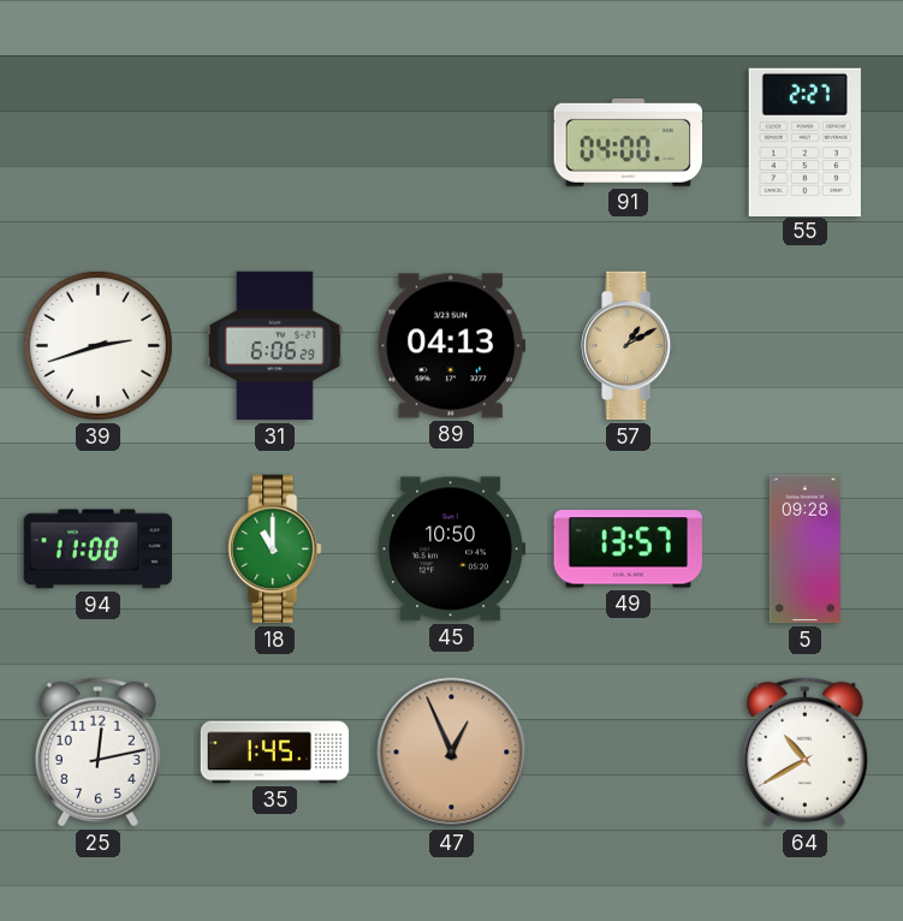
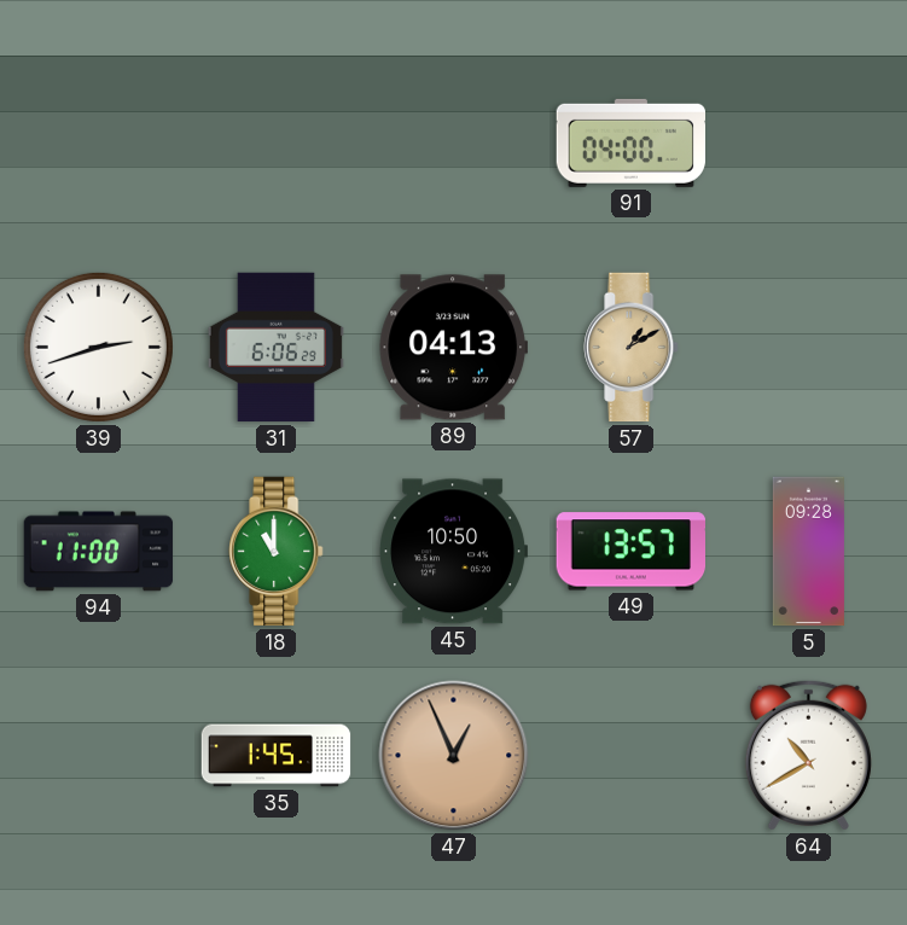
55: 2:27 -> none (804, 142)
25: 12:13 -> none (97, 751)
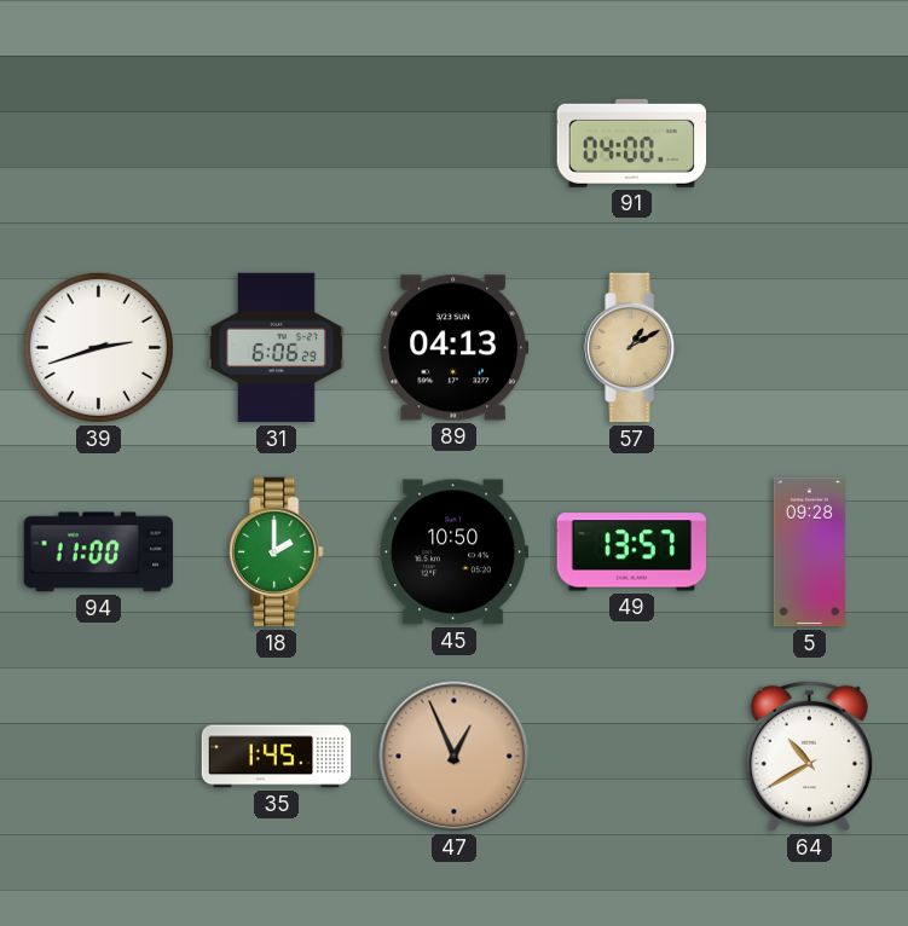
18: 11:00 -> 2:00 (277, 552)
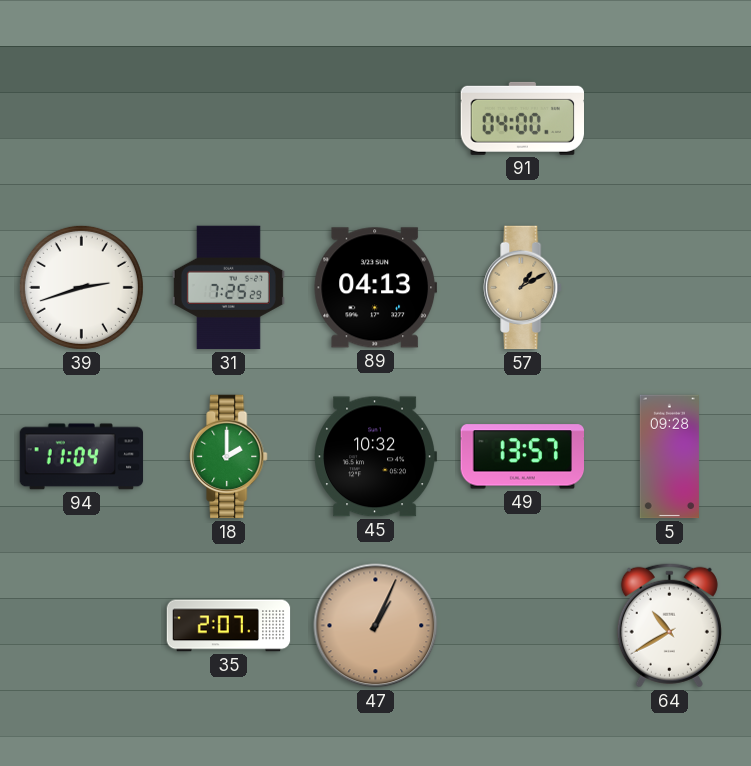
31: 6:06 -> 7:25 (228, 288)
94: 11:00 -> 11:04 (82, 457)
45: 10:50 -> 10:32 (375, 457)
35: 1:45 -> 2:07 (229, 626)
47: 12:56 -> 1:04 (376, 626)
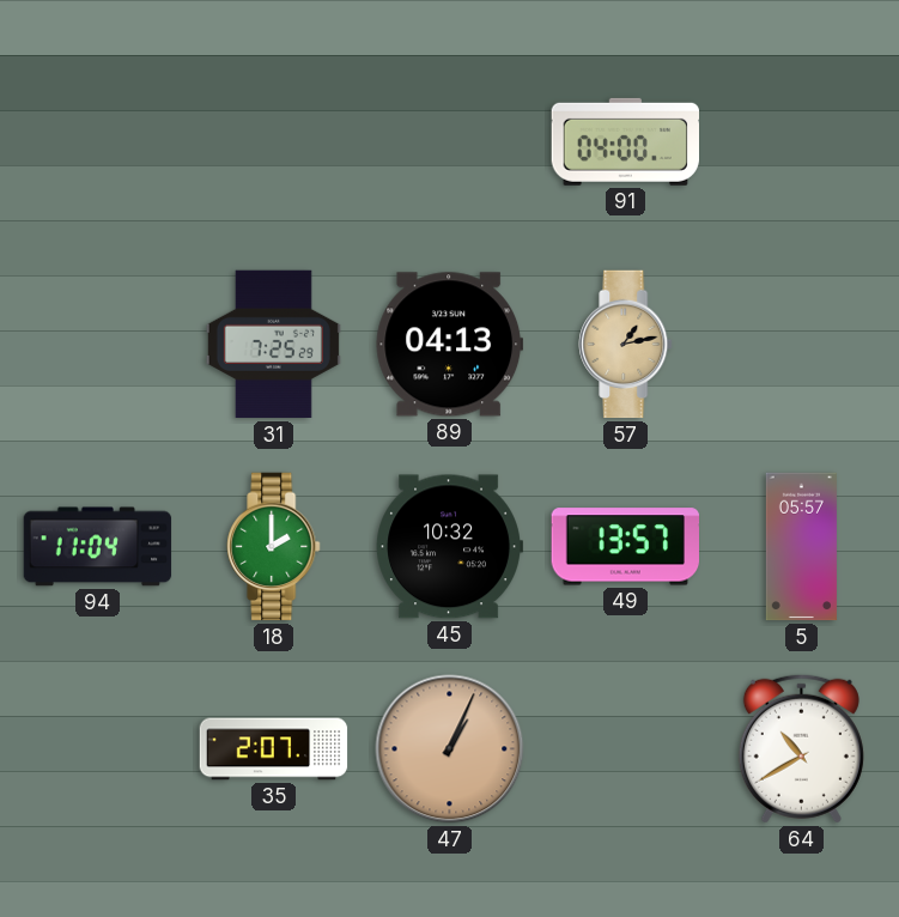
39: 2:42 -> none (81, 287)
57: 1:10 -> 1:13 (626, 345)
5: 09:28 -> 05:57 (801, 547)
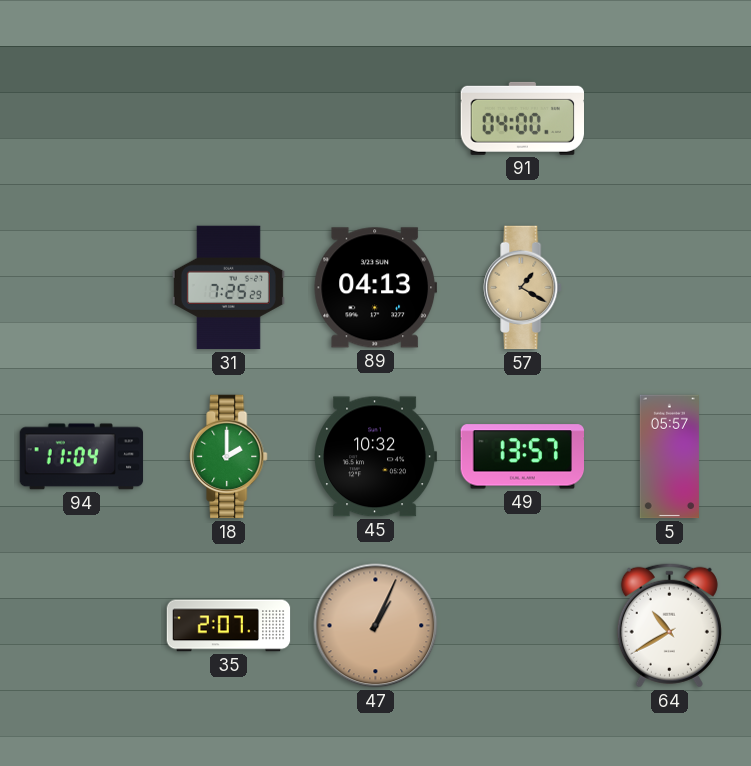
57: 1:13 -> 1:20 (523, 288)
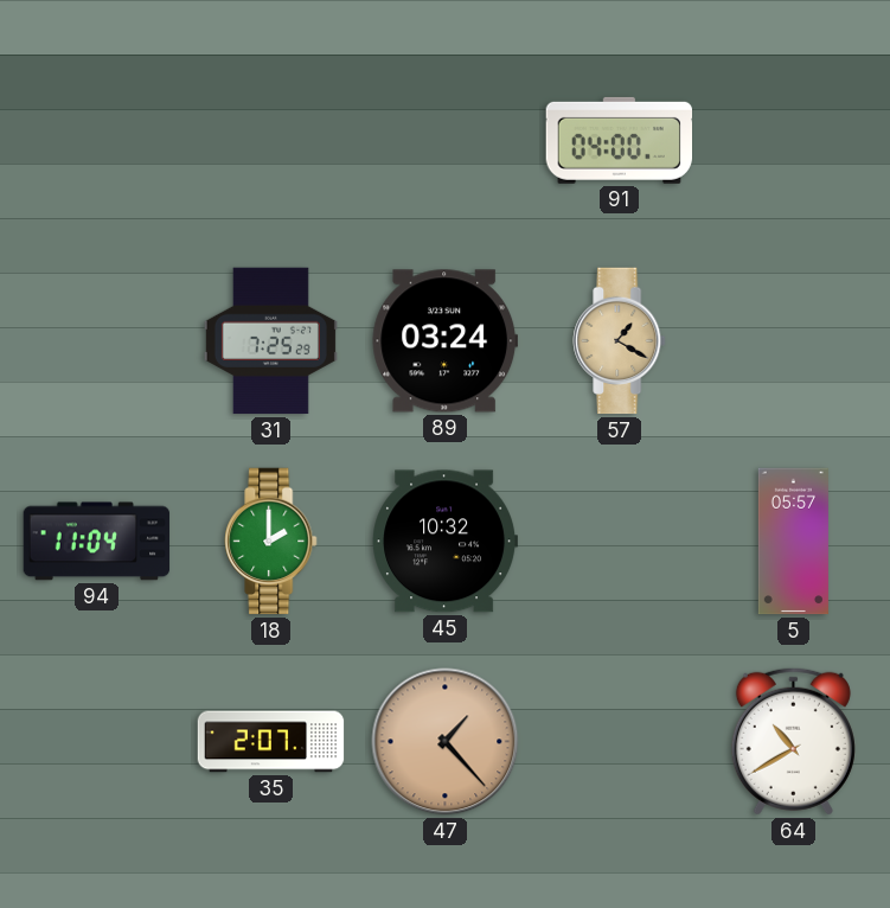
89: 04:13 -> 03:24 (444, 341)
49: 13:57 -> none (522, 457)
47: 1:04 -> 1:23 (446, 742)
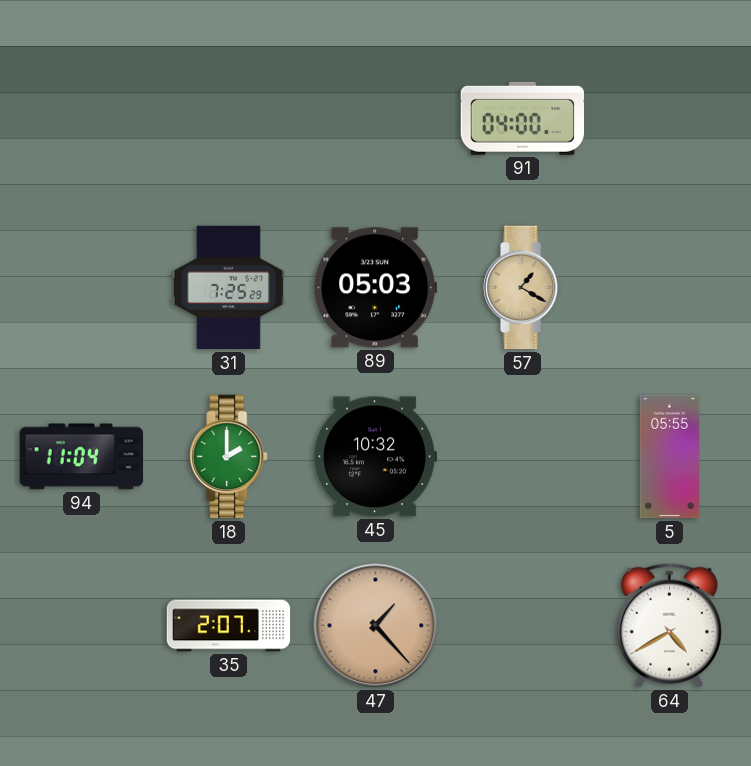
89: 03:24 -> 05:03 (375, 288)
5: 05:57 -> 05:55 (669, 457)
64: 10:40 -> 4:40 (669, 625)
